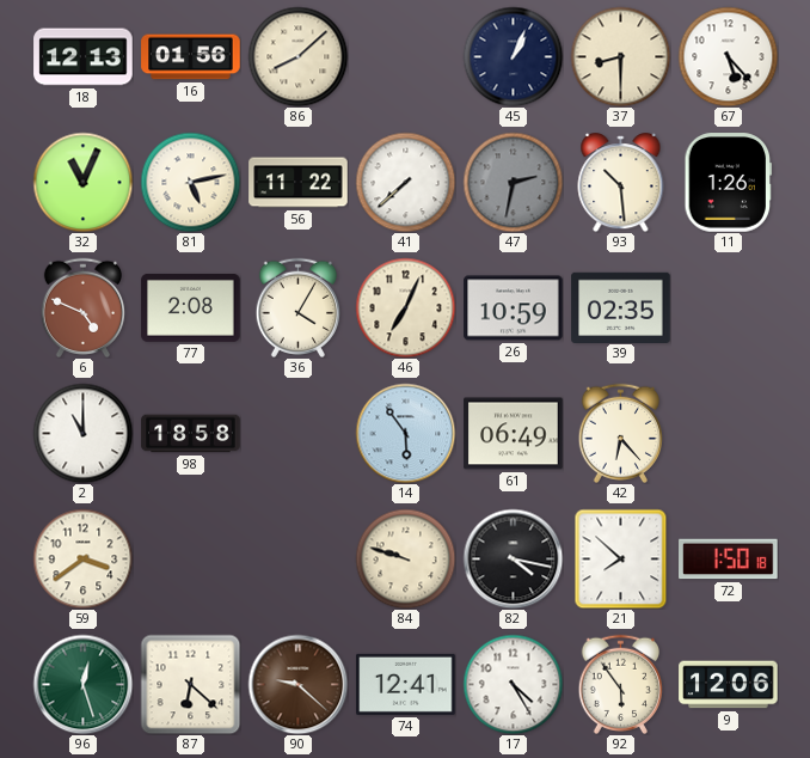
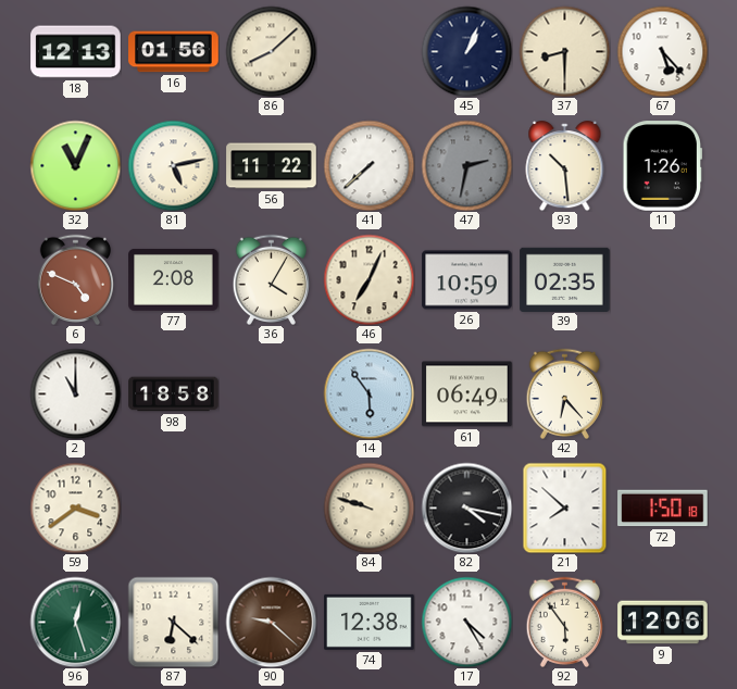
74: 12:41 -> 12:38 (370, 622)
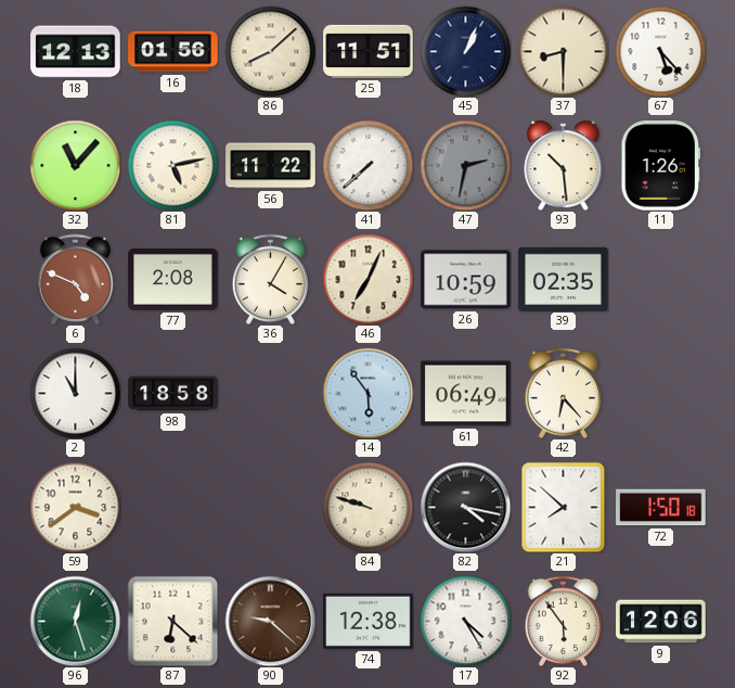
25: none -> 11:51 (369, 51)
32: 11:04 -> 11:07 (75, 165)
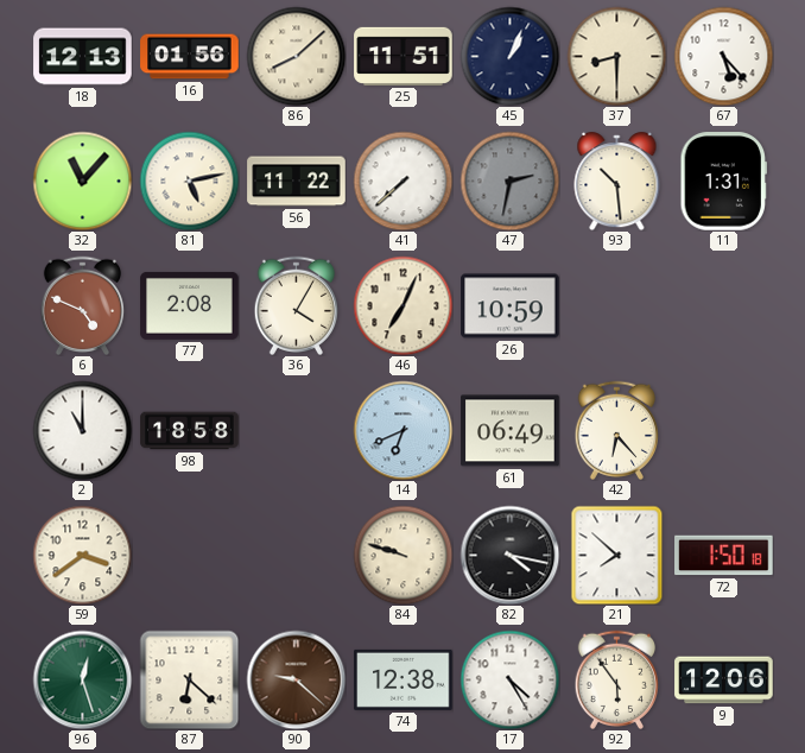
11: 1:26 -> 1:31 (724, 182)
39: 02:35 -> none (564, 279)
14: 5:54 -> 6:41 (402, 430)
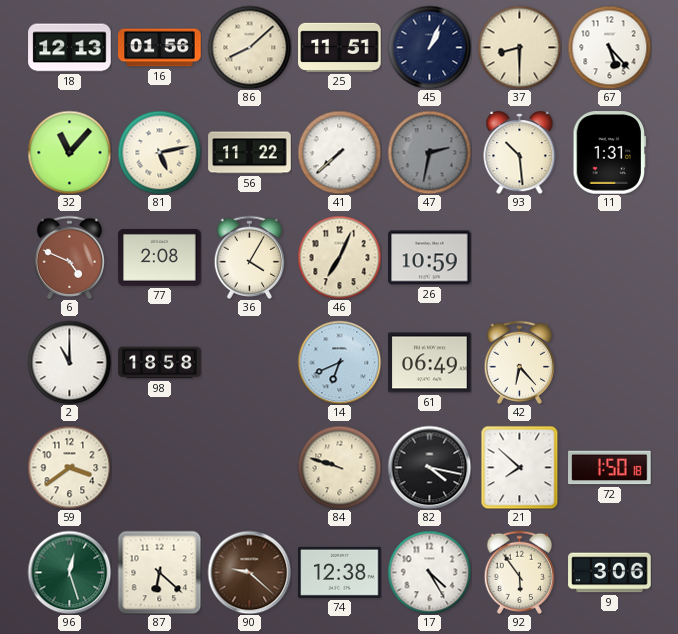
9: 12:06 -> 3:06 (610, 573)
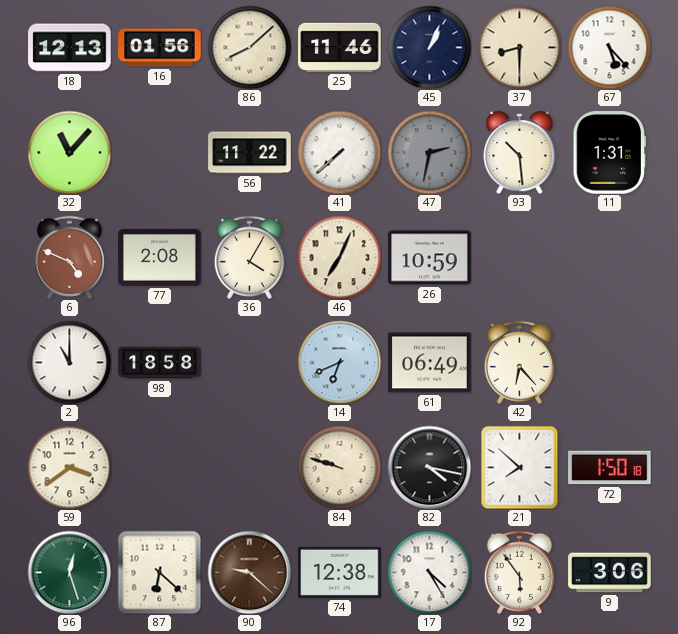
25: 11:51 -> 11:46 (340, 47)
81: 5:13 -> none (159, 152)
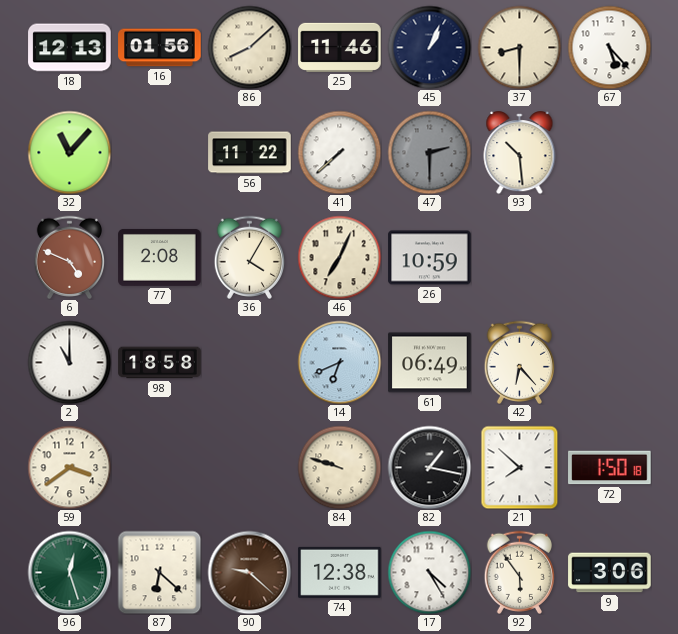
47: 2:32 -> 2:30 (429, 152)
11: 1:31 -> none (610, 153)
82: 4:17 -> 1:17 (429, 467)
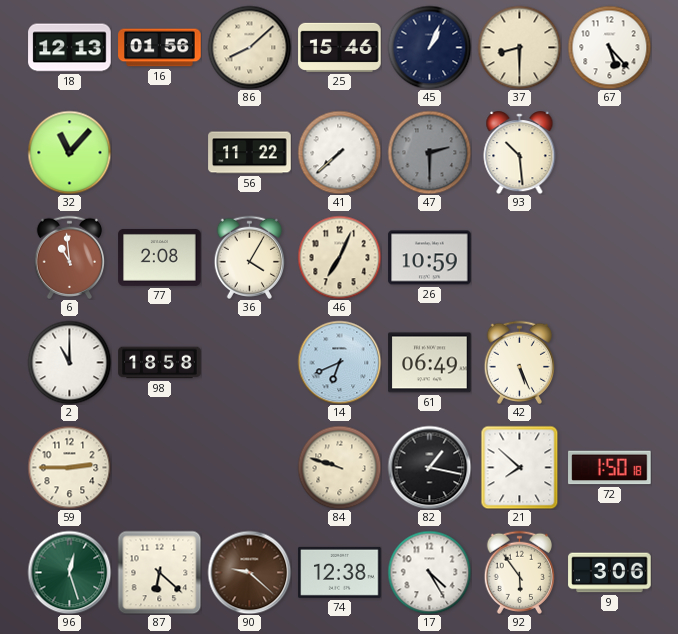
25: 11:46 -> 15:46 (340, 47)
6: 4:49 -> 10:59 (69, 257)
42: 6:23 -> 5:26 (519, 362)
59: 3:39 -> 2:45 (69, 467)
